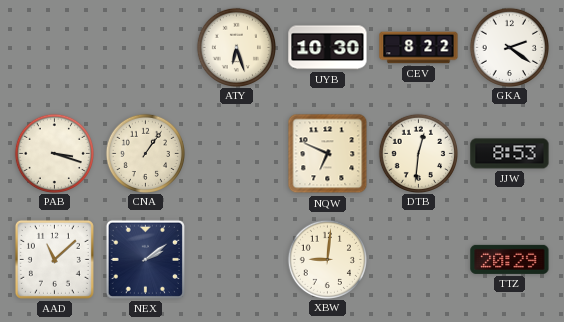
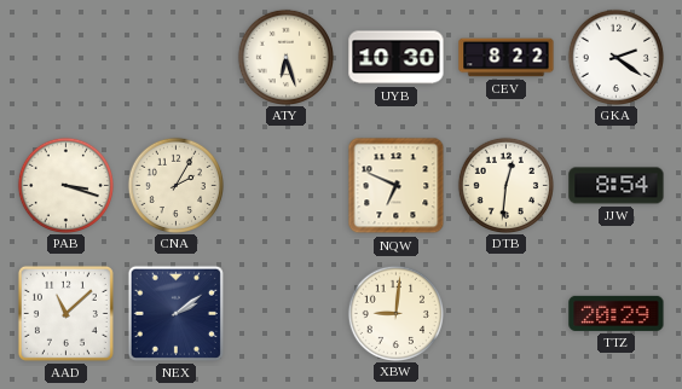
CNA: 1:06 -> 2:05 (175, 185)
JJW: 8:53 -> 8:54 (617, 186)
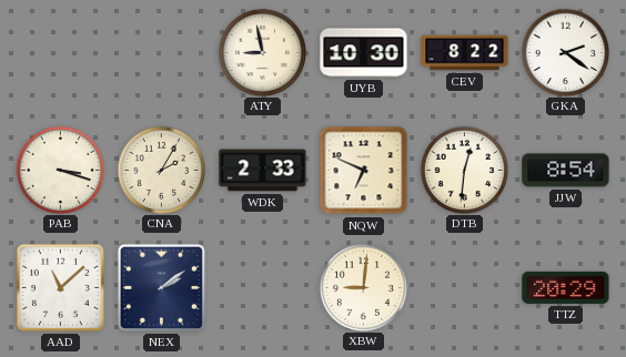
ATY: 6:27 -> 8:58 (262, 52)
WDK: none -> 2:33 (263, 171)
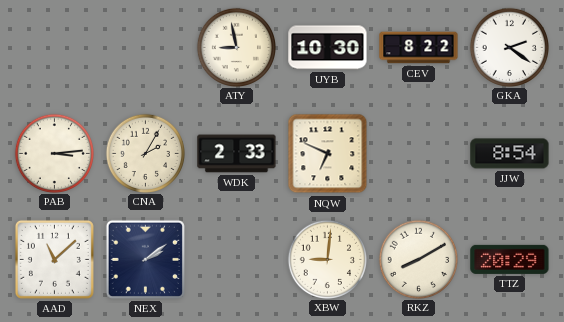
PAB: 3:18 -> 3:14 (54, 153)
DTB: 12:31 -> none (464, 170)
RKZ: none -> 8:10 (418, 259)
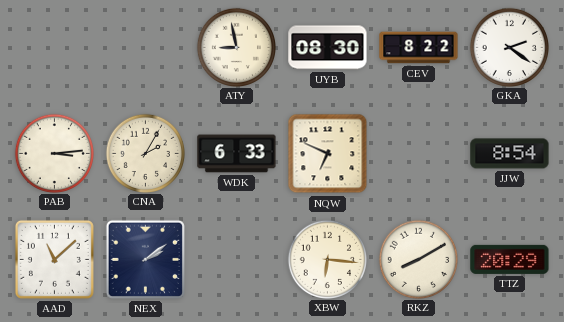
UYB: 10:30 -> 08:30 (328, 48)
WDK: 2:33 -> 6:33 (237, 154)
XBW: 9:01 -> 6:16 (327, 259)
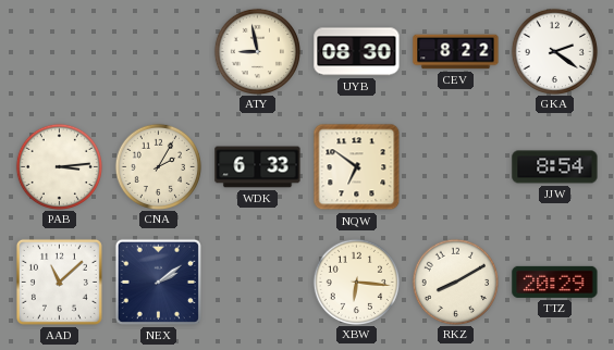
NQW: 6:49 -> 6:51 (357, 167)
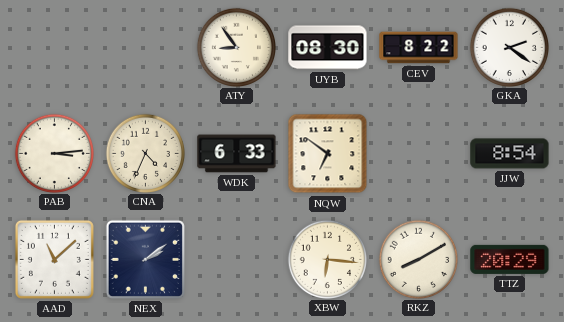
ATY: 8:58 -> 8:54 (236, 47)
CNA: 2:05 -> 4:34 (145, 153)
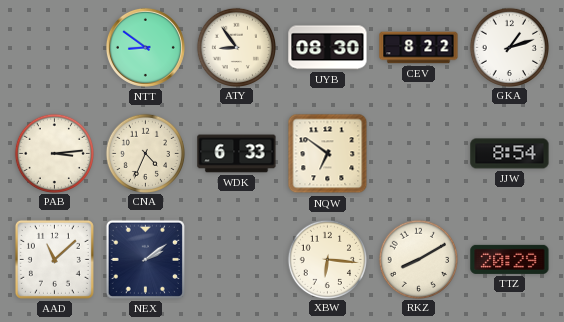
NTT: none -> 8:51 (145, 47)
GKA: 2:21 -> 1:12 (509, 47)
